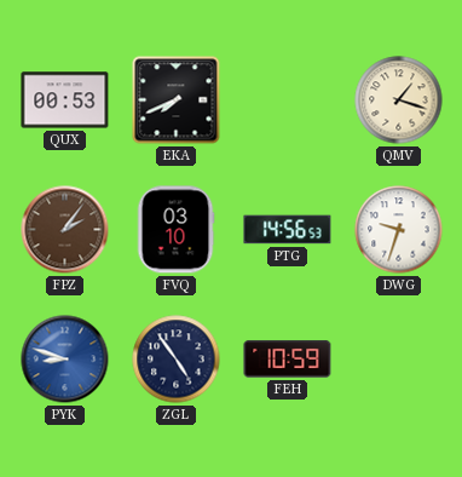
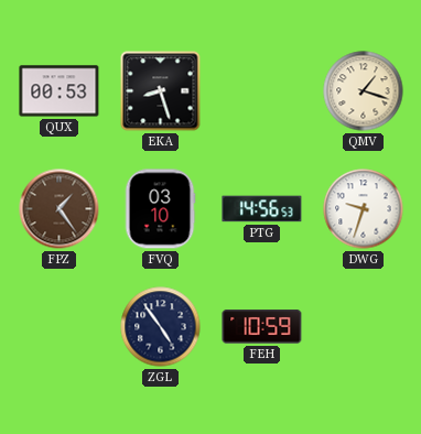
EKA: 7:41 -> 8:27 (161, 91)
FPZ: 2:06 -> 1:24 (60, 209)
PYK: 8:48 -> none (65, 360)
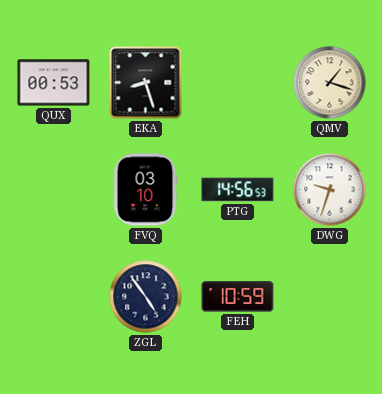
FPZ: 1:24 -> none (60, 209)
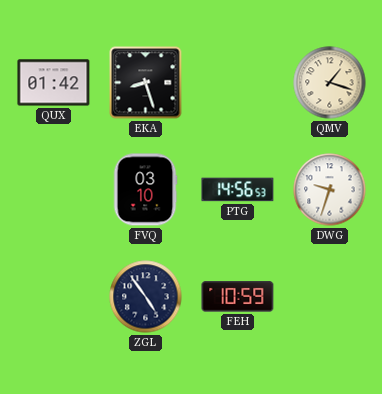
QUX: 00:53 -> 01:42 (54, 83)
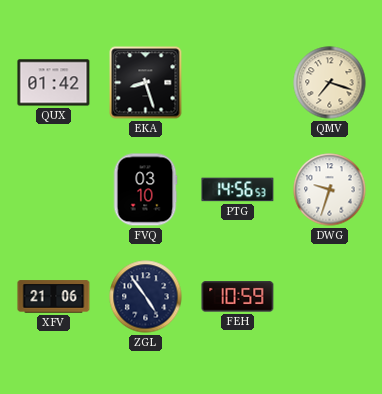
QMV: 1:18 -> 7:18 (330, 83)
XFV: none -> 21:06 (54, 297)
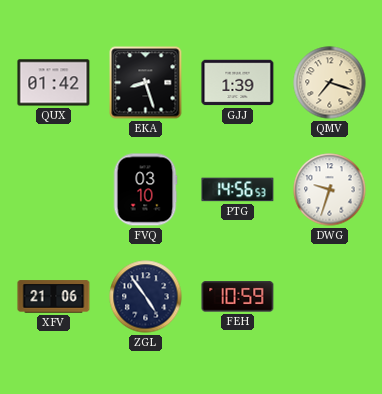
GJJ: none -> 1:39 (238, 83)
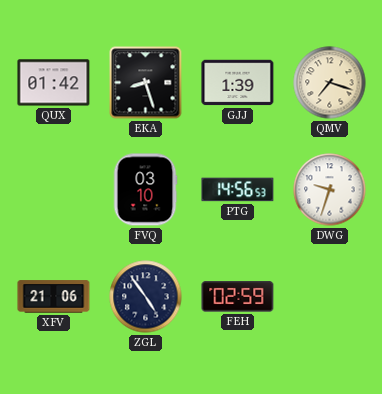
FEH: 10:59 -> 02:59 (238, 297)
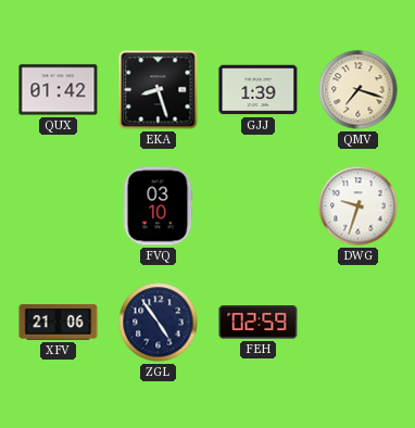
PTG: 14:56 -> none (238, 190)
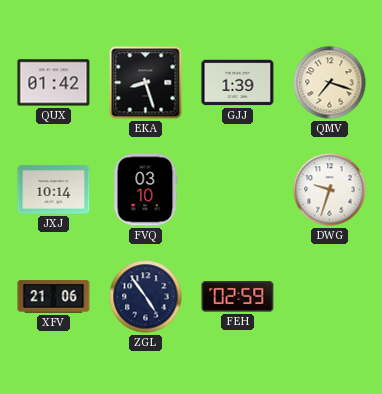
JXJ: none -> 10:14 (54, 190)
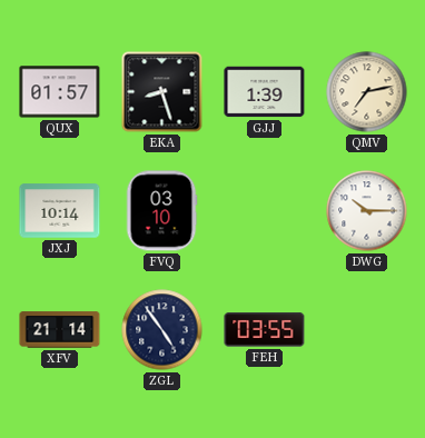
QUX: 01:42 -> 01:57 (60, 92)
QMV: 7:18 -> 7:13 (367, 92)
DWG: 9:33 -> 10:15 (367, 211)
XFV: 21:06 -> 21:14 (60, 330)
FEH: 02:59 -> 03:55 (265, 330)
